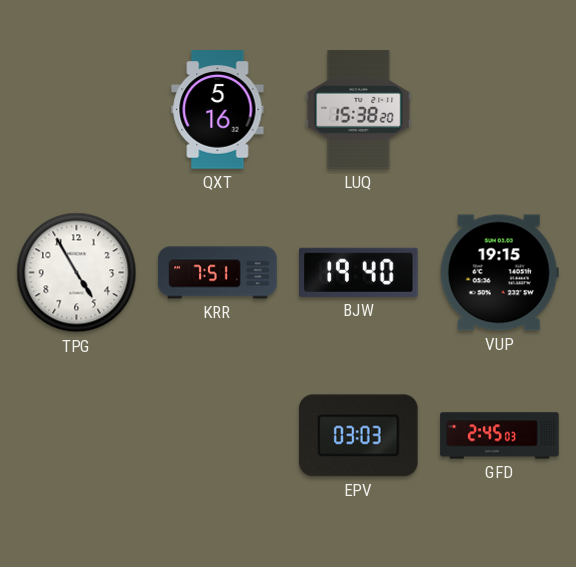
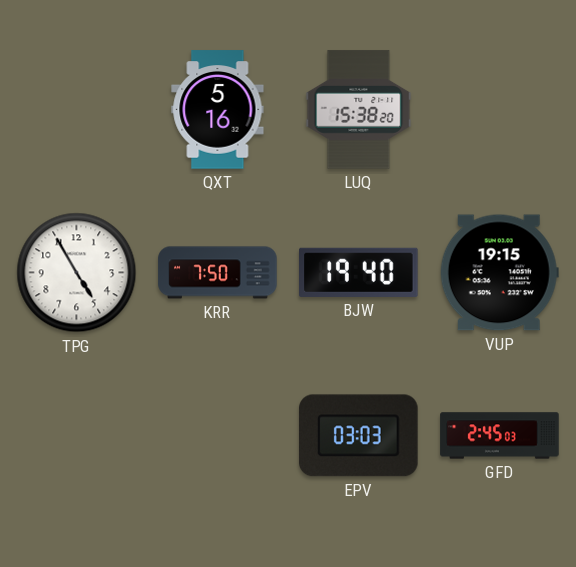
KRR: 7:51 -> 7:50 (218, 273)
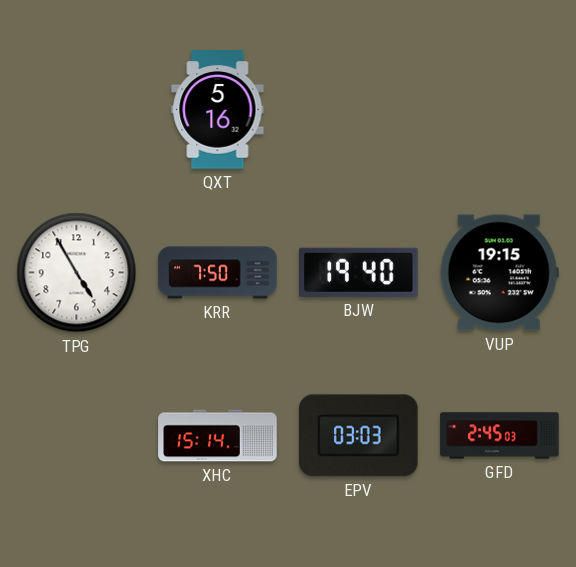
LUQ: 15:38 -> none (359, 110)
XHC: none -> 15:14 (218, 436)
